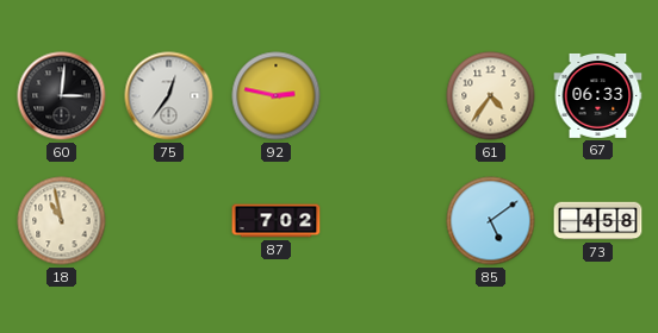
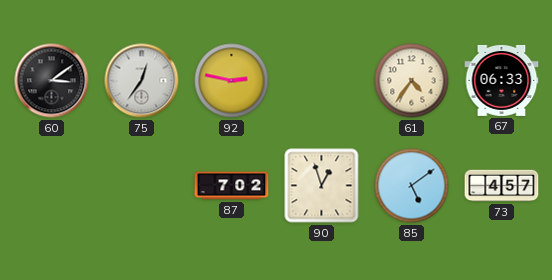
60: 3:01 -> 3:09 (52, 81)
18: 10:58 -> none (62, 221)
90: none -> 12:57 (322, 186)
73: 4:58 -> 4:57 (502, 186)
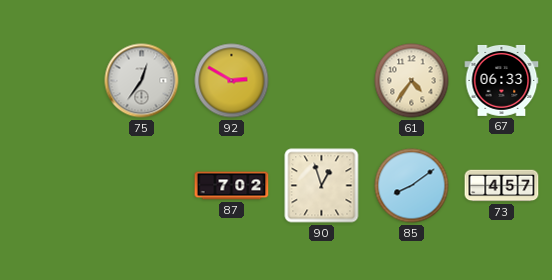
60: 3:09 -> none (52, 81)
92: 2:47 -> 2:50 (232, 81)
85: 5:09 -> 8:09 (412, 186)
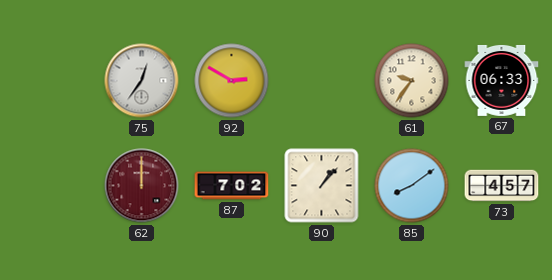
61: 4:36 -> 9:36 (412, 81)
62: none -> 12:00 (142, 186)
90: 12:57 -> 1:07 (322, 186)
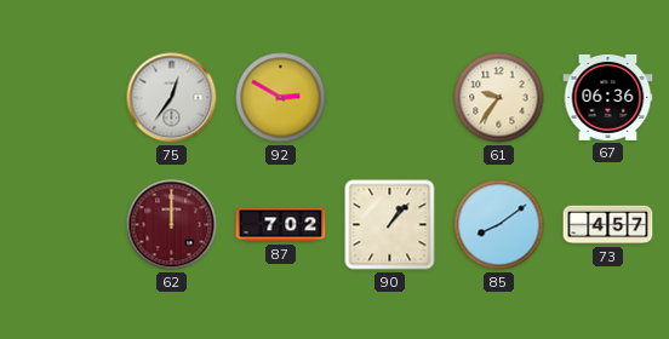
67: 06:33 -> 06:36 (608, 97)
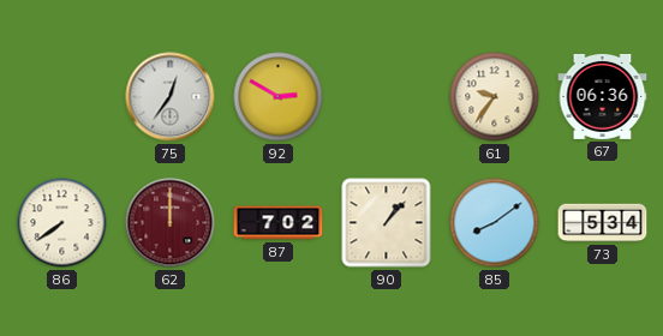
86: none -> 7:39 (62, 223)
73: 4:57 -> 5:34 (603, 223)
